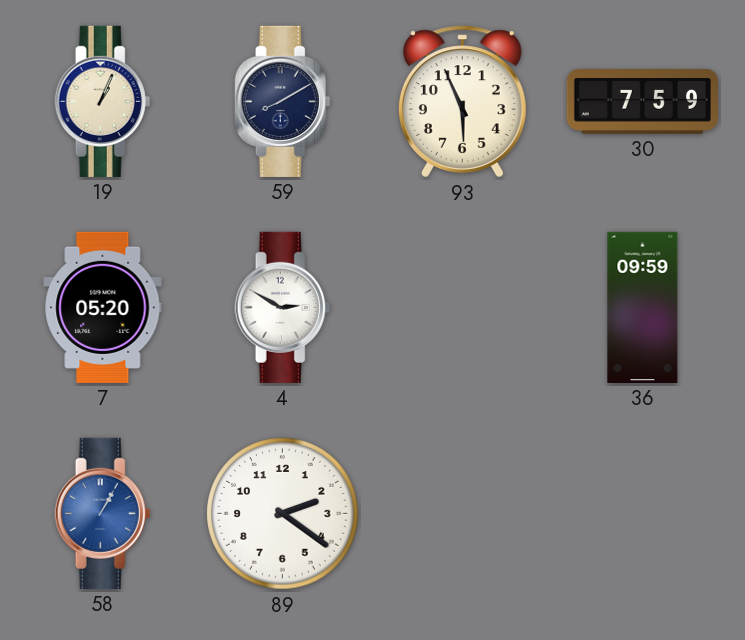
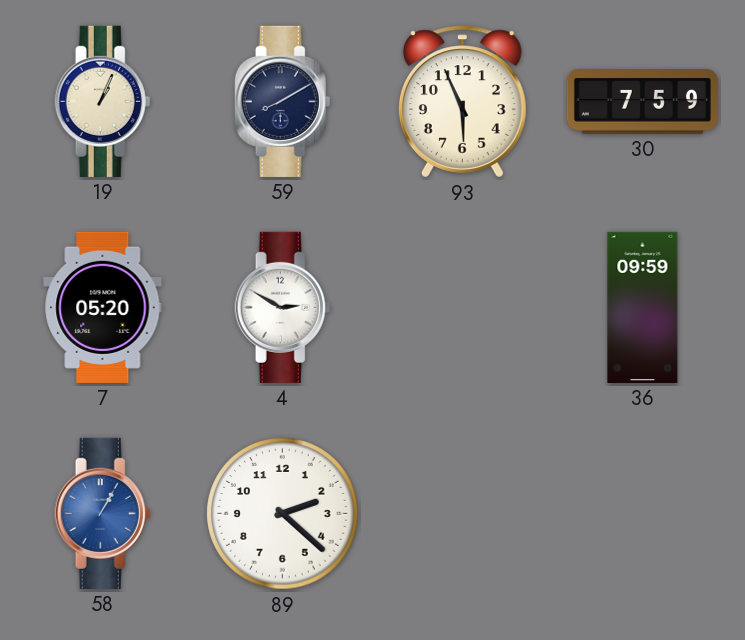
89: 2:21 -> 2:22 (283, 514)
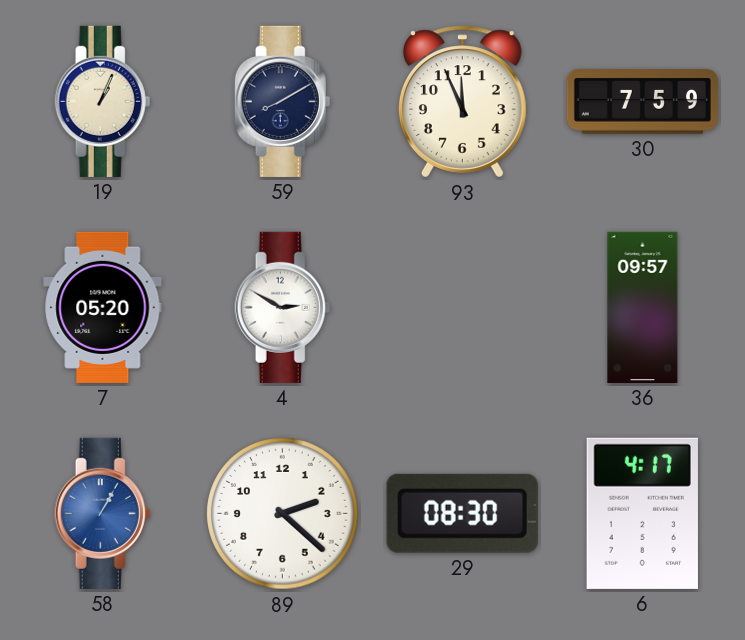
93: 5:56 -> 11:56 (462, 102)
36: 09:59 -> 09:57 (643, 307)
29: none -> 08:30 (462, 513)
6: none -> 4:17 (642, 513)
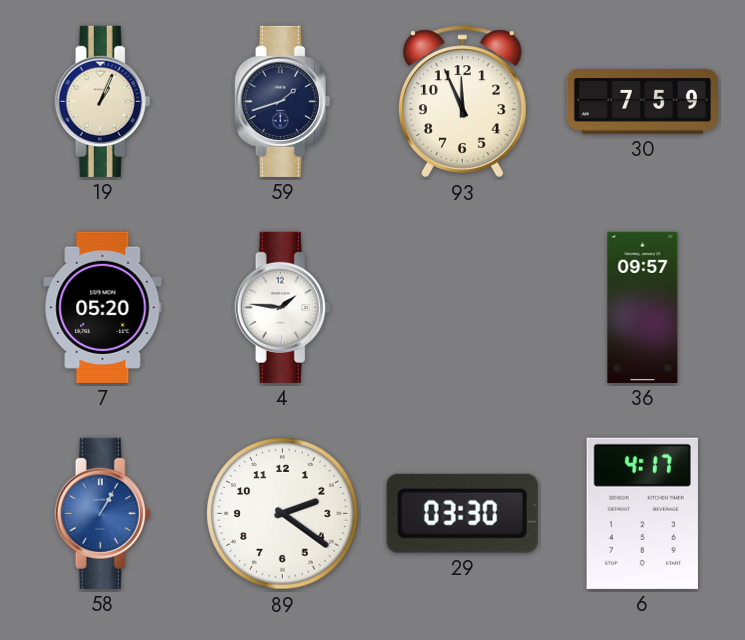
59: 8:10 -> 1:42 (283, 101)
4: 2:50 -> 1:46 (283, 307)
89: 2:22 -> 2:21 (283, 514)
29: 08:30 -> 03:30 (462, 513)
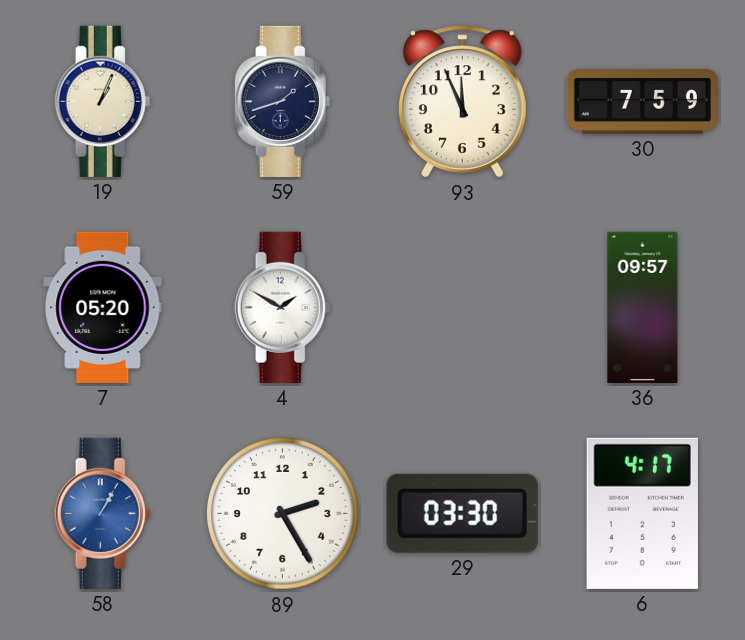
4: 1:46 -> 1:50 (283, 307)
89: 2:21 -> 2:25 (283, 514)
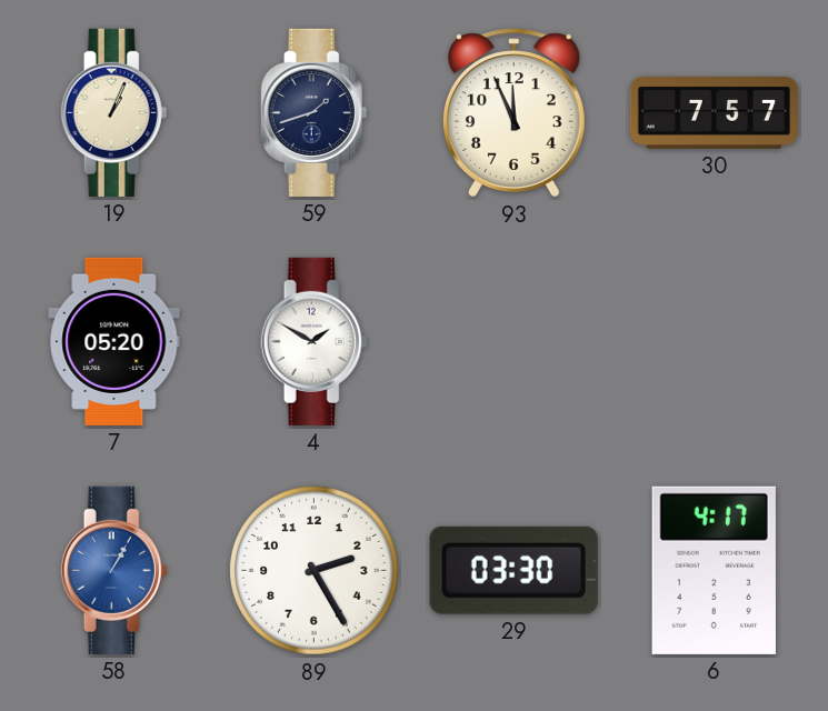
30: 7:59 -> 7:57 (714, 113)
36: 09:57 -> none (643, 307)
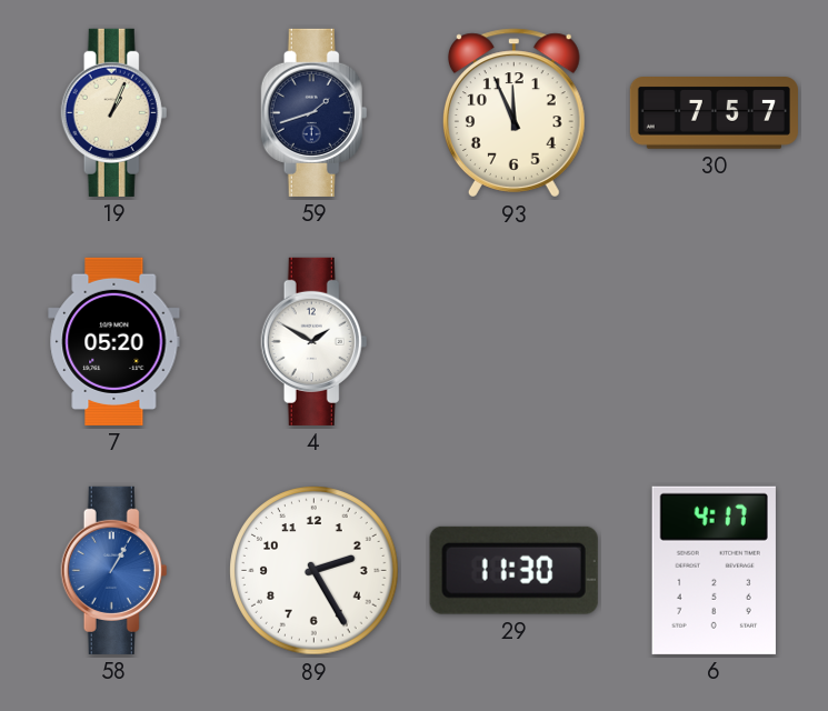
29: 03:30 -> 11:30 (513, 570)
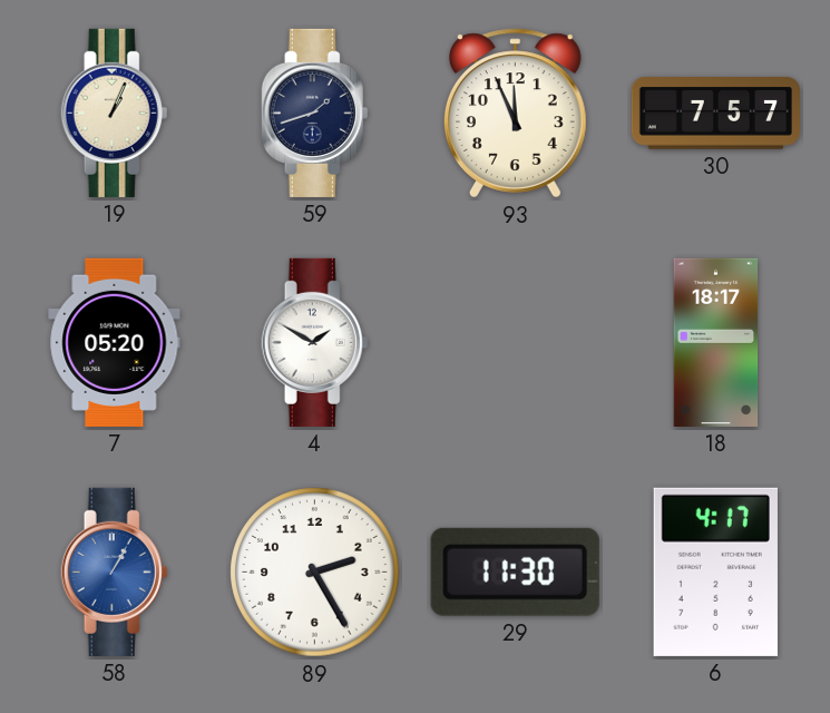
18: none -> 18:17 (716, 342)
